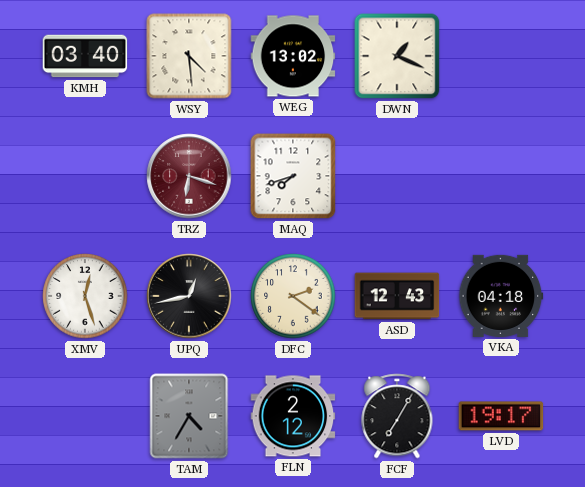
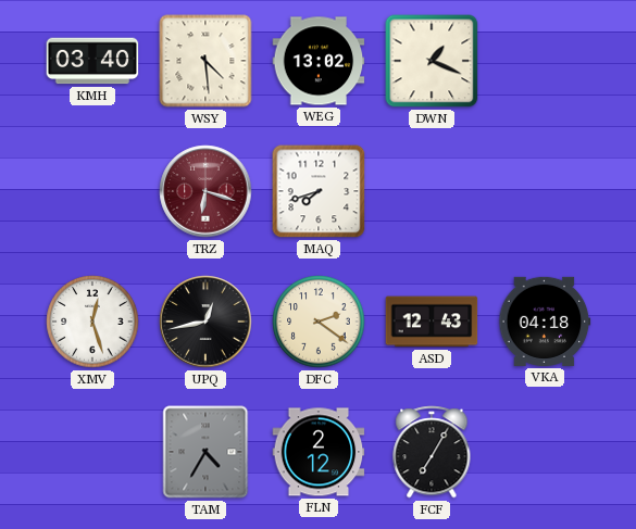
LVD: 19:17 -> none (501, 416)
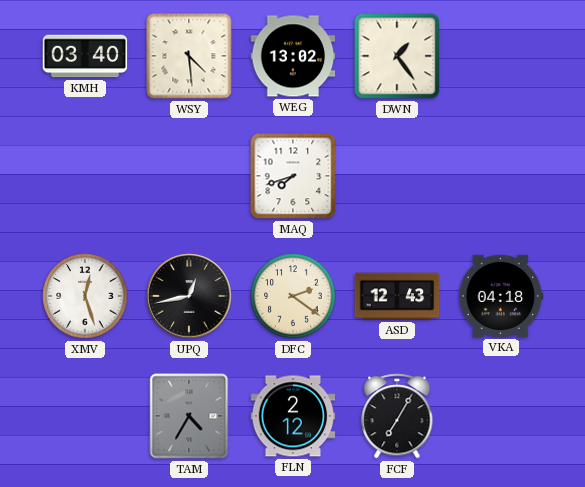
DWN: 1:19 -> 1:24 (397, 56)
TRZ: 6:18 -> none (205, 191)
